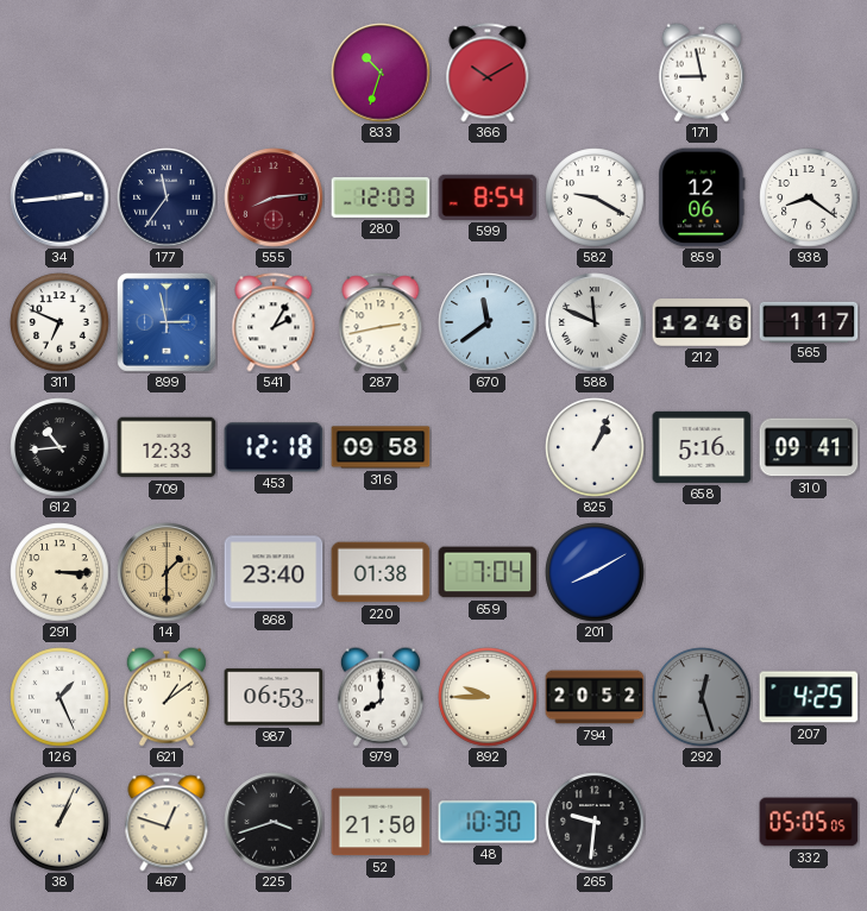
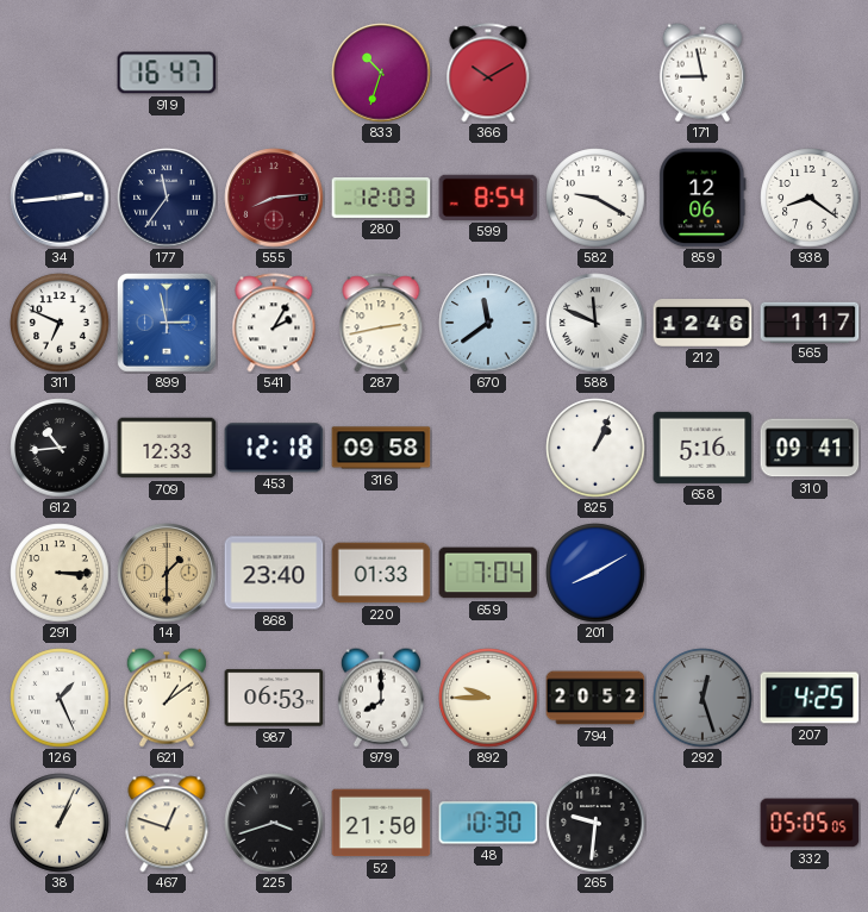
919: none -> 16:47 (167, 73)
220: 01:38 -> 01:33 (381, 573)
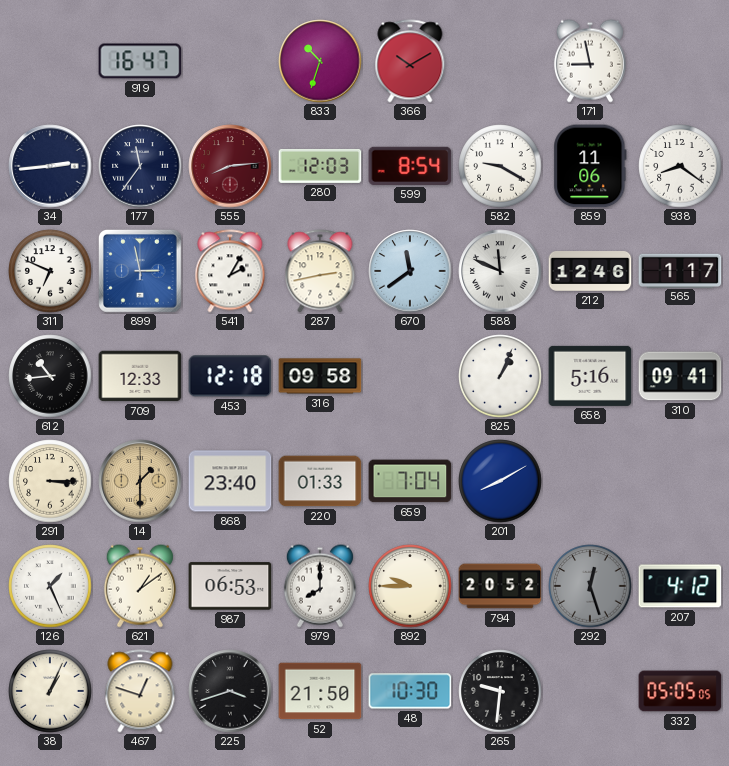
859: 12:06 -> 11:06 (590, 166)
207: 4:25 -> 4:12 (680, 586)
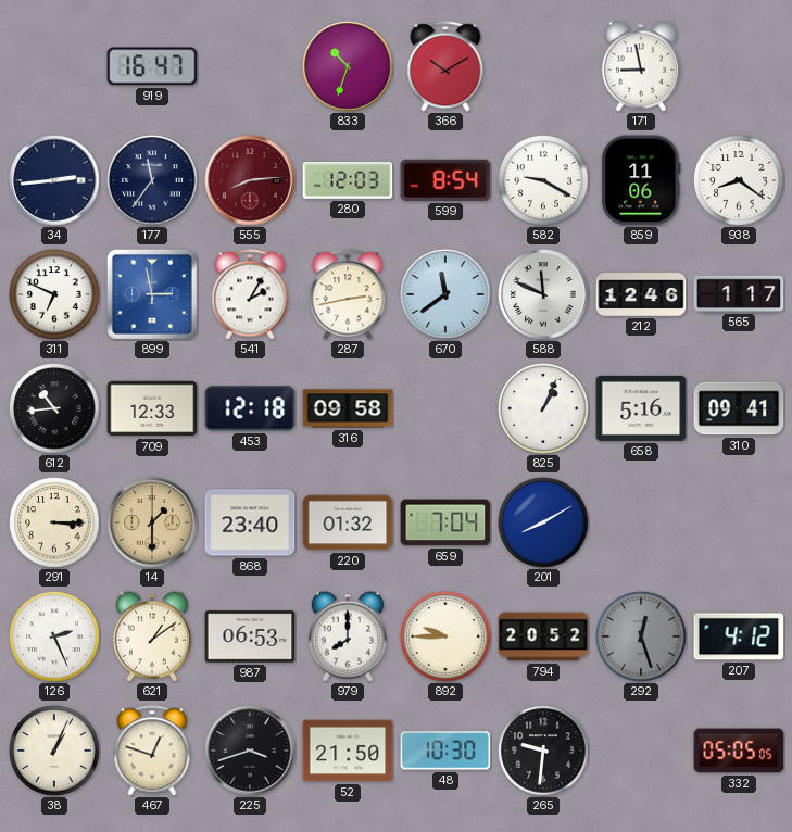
220: 01:33 -> 01:32 (348, 522)
126: 1:26 -> 2:26 (54, 636)
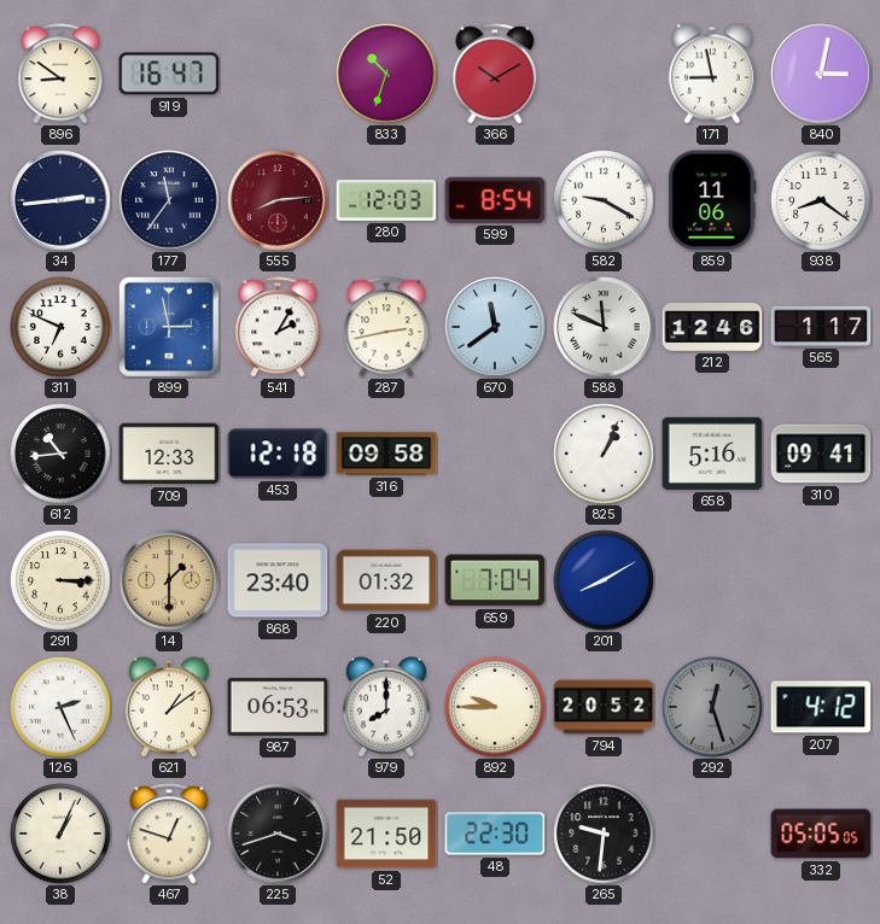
896: none -> 8:51 (60, 74)
840: none -> 3:02 (821, 74)
48: 10:30 -> 22:30 (495, 834)
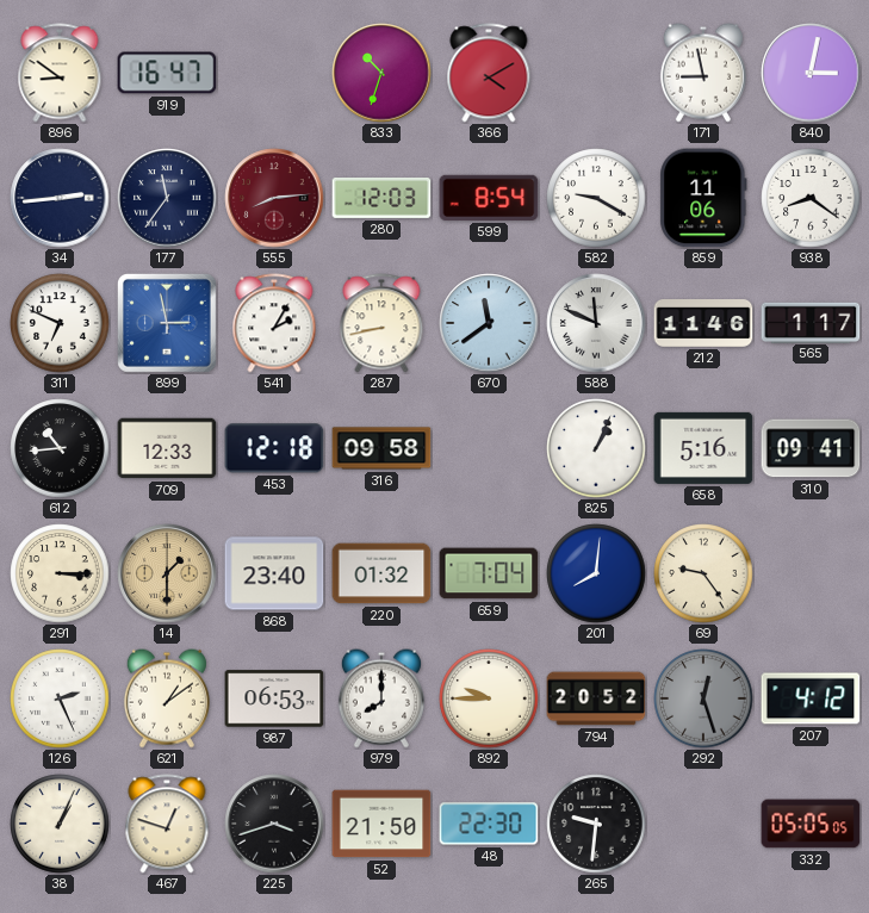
366: 10:10 -> 4:10 (489, 73)
287: 2:43 -> 8:43 (381, 323)
212: 12:46 -> 11:46 (703, 324)
201: 8:10 -> 8:01 (596, 573)
69: none -> 9:24 (703, 573)
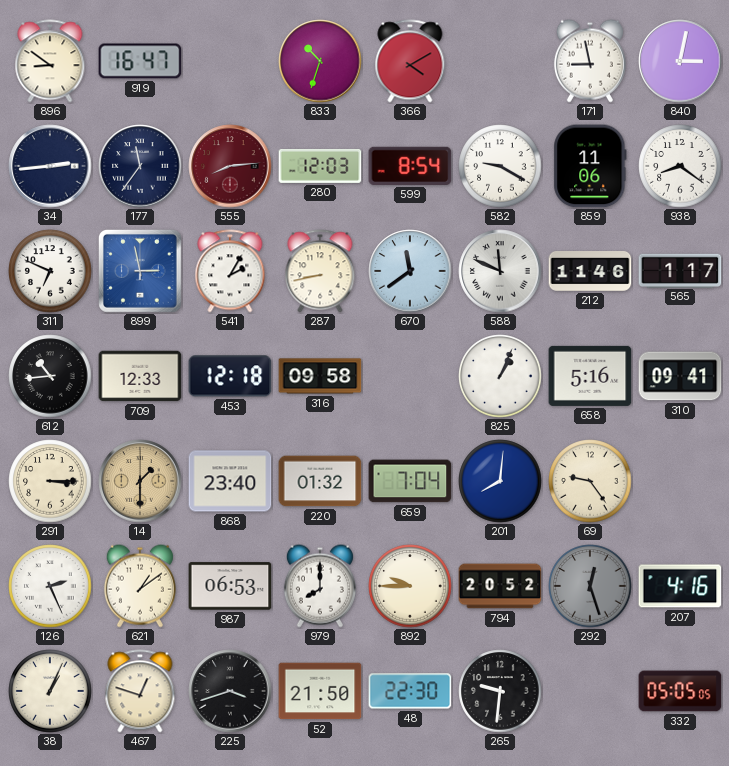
207: 4:12 -> 4:16 (680, 586)
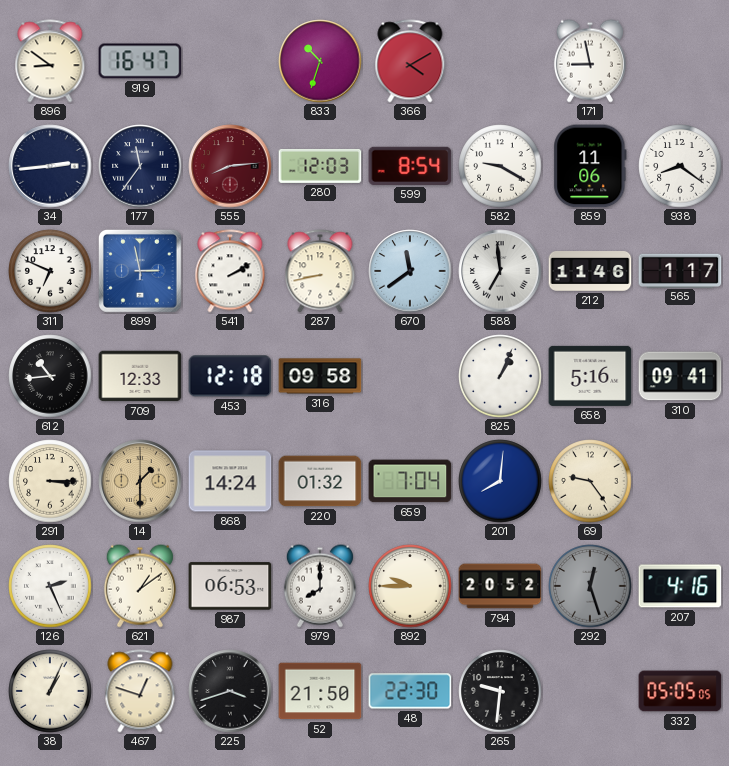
840: 3:02 -> none (680, 61)
541: 2:05 -> 2:10 (230, 271)
588: 11:49 -> 6:59 (500, 271)
868: 23:40 -> 14:24 (230, 481)
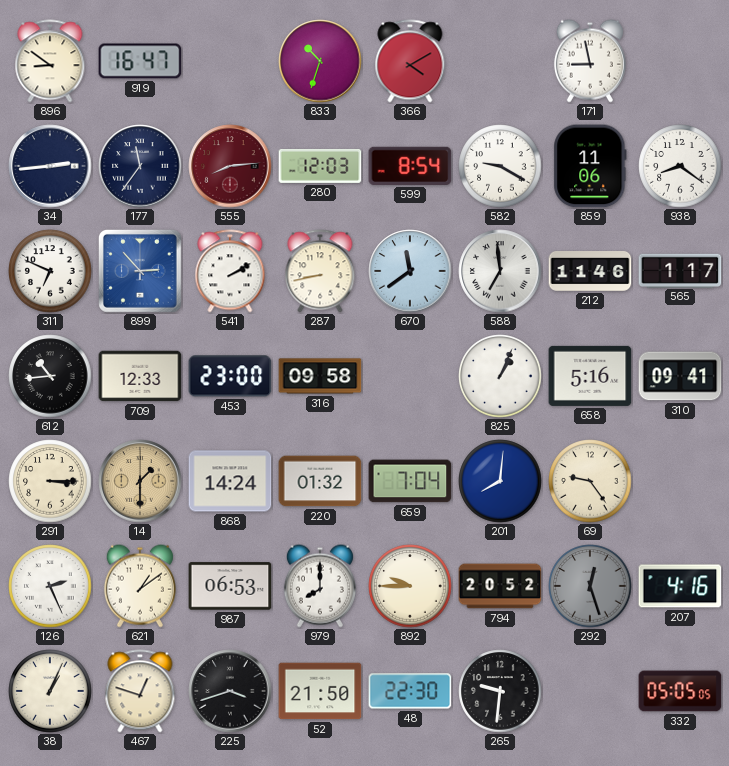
899: 2:58 -> 2:53 (140, 271)
453: 12:18 -> 23:00 (230, 376)
